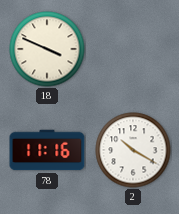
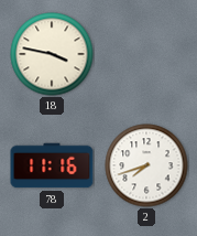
18: 3:49 -> 3:47 (52, 54)
2: 10:20 -> 7:42 (146, 165)
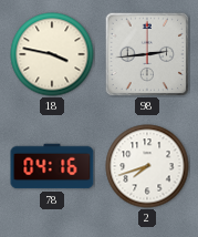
98: none -> 2:44 (147, 54)
78: 11:16 -> 04:16 (52, 166)
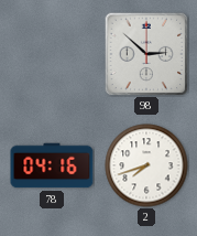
18: 3:47 -> none (52, 54)
98: 2:44 -> 2:52 (146, 54)
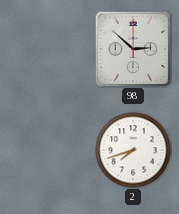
78: 04:16 -> none (52, 165)
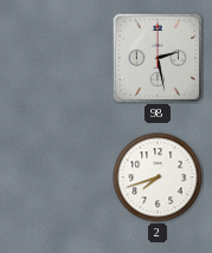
98: 2:52 -> 2:28 (158, 58)
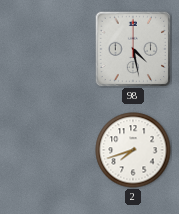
98: 2:28 -> 4:28 (133, 49)
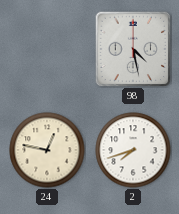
24: none -> 12:47 (47, 150)
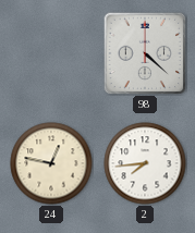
98: 4:28 -> 4:22 (145, 53)
2: 7:42 -> 7:44 (145, 163)
